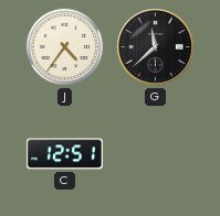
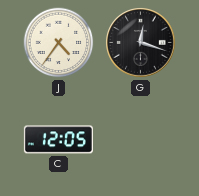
G: 11:38 -> 12:18 (141, 43)
C: 12:51 -> 12:05 (58, 140)
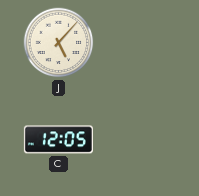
J: 4:36 -> 5:07 (59, 43)
G: 12:18 -> none (141, 43)
